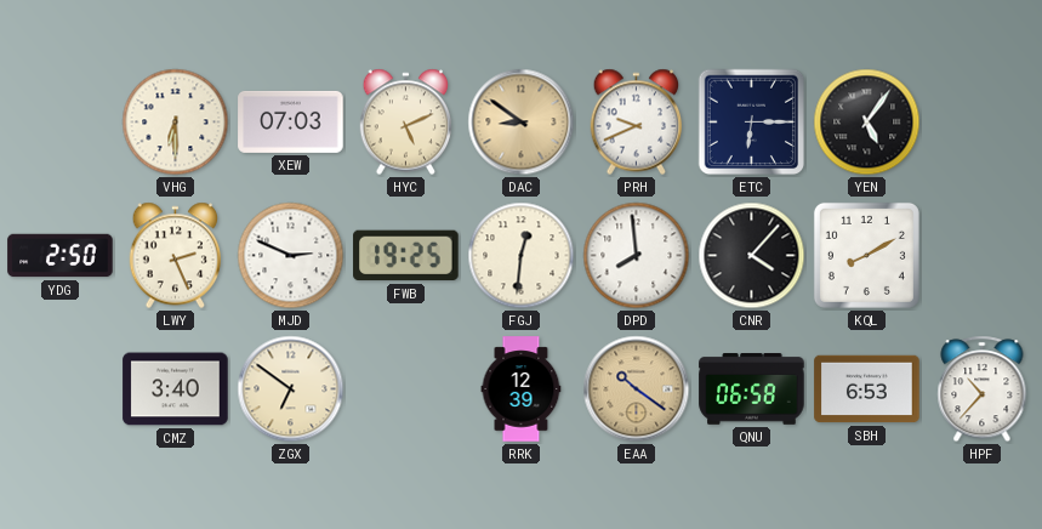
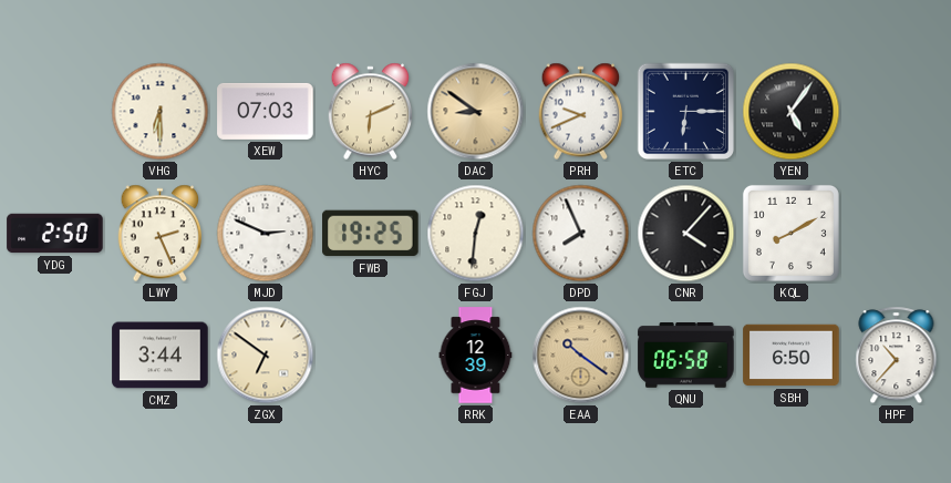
HYC: 5:11 -> 6:11 (371, 112)
DPD: 7:59 -> 7:56 (581, 234)
CMZ: 3:40 -> 3:44 (161, 356)
SBH: 6:53 -> 6:50 (792, 356)
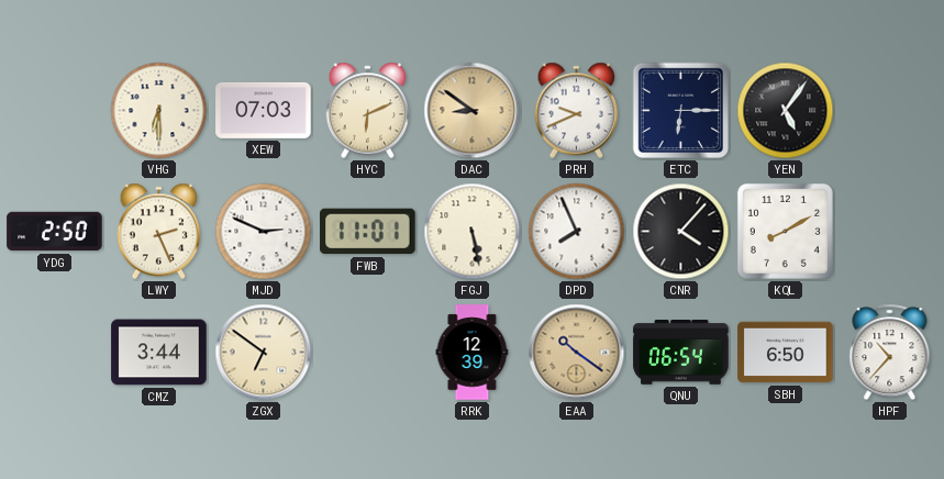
FWB: 19:25 -> 11:01 (368, 232)
FGJ: 12:31 -> 5:28 (473, 232)
QNU: 06:58 -> 06:54 (681, 353)
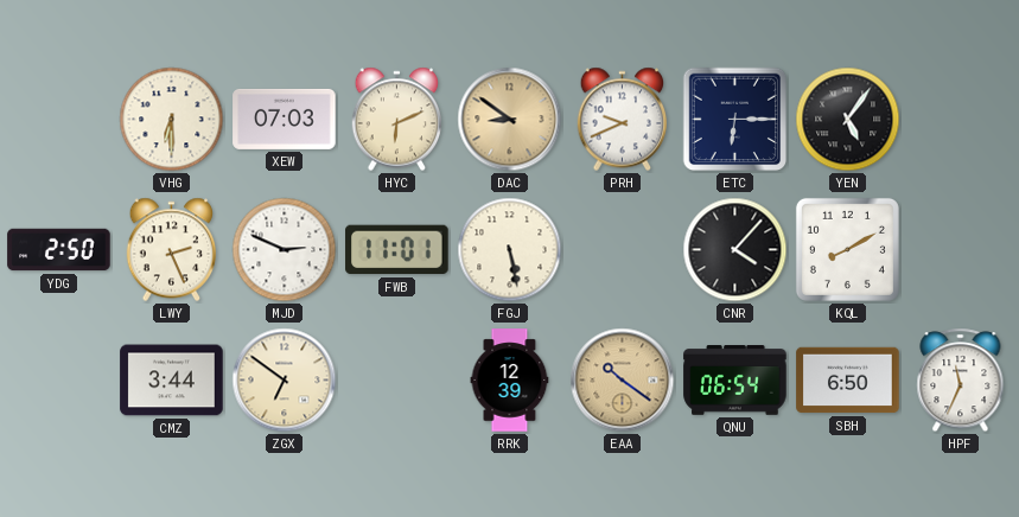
DPD: 7:56 -> none (577, 232)
HPF: 10:37 -> 11:34 (961, 381)
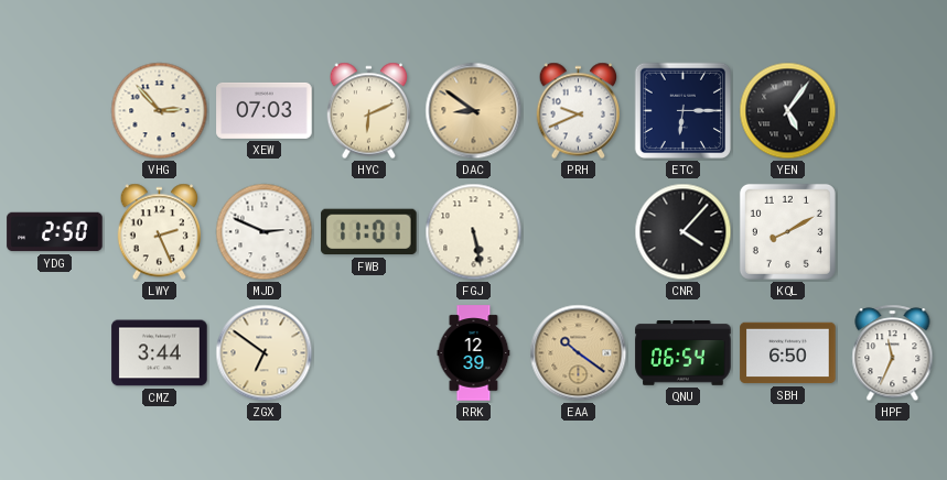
VHG: 6:30 -> 2:53 (160, 111)
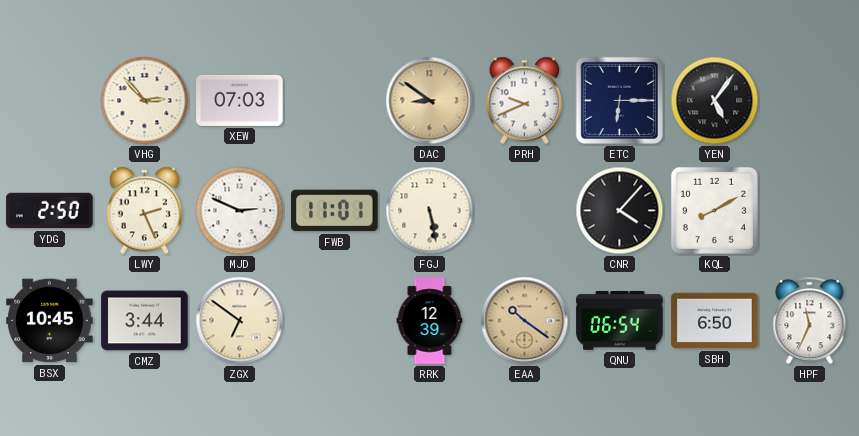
HYC: 6:11 -> none (369, 111)
BSX: none -> 10:45 (50, 321)
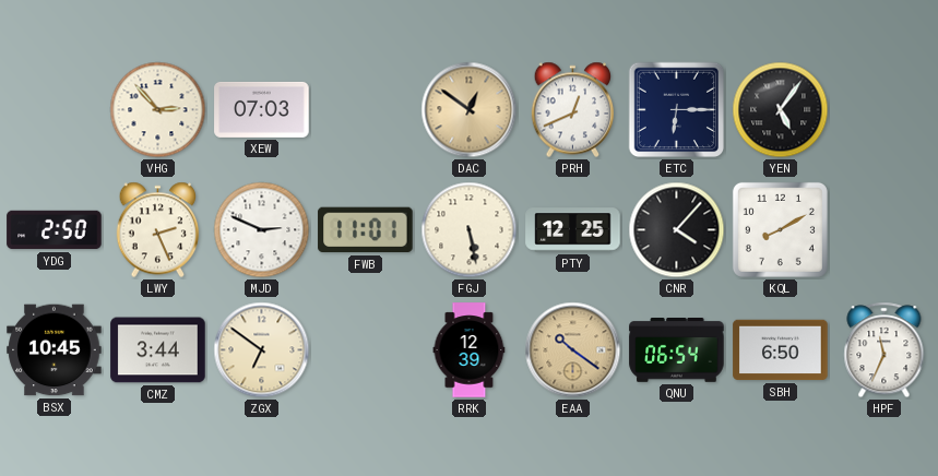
DAC: 8:51 -> 12:51 (470, 110)
PRH: 9:41 -> 12:41 (573, 110)
PTY: none -> 12:25 (573, 230)
